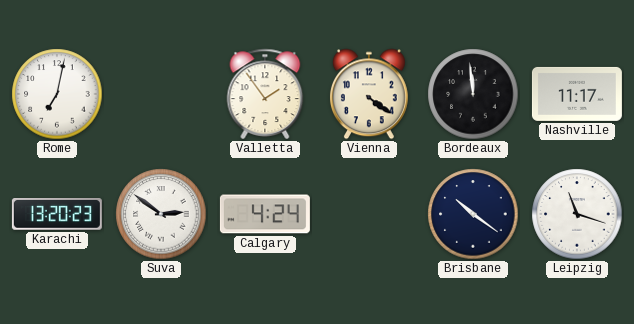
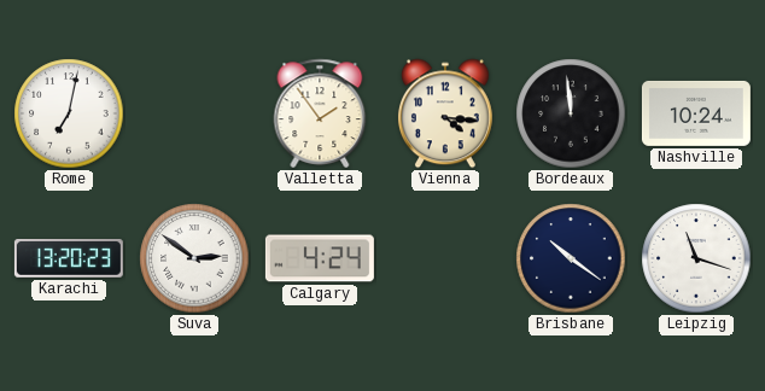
Vienna: 4:21 -> 4:16 (445, 113)
Nashville: 11:17 -> 10:24 (696, 113)
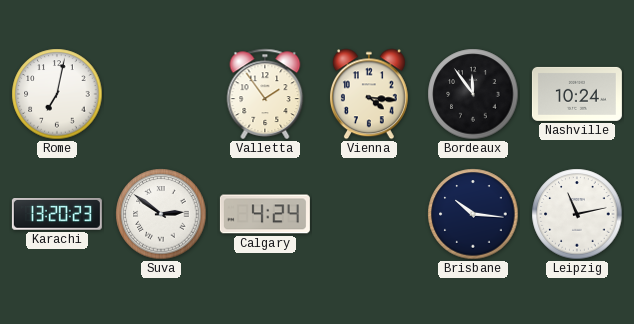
Bordeaux: 11:59 -> 11:54 (473, 94)
Brisbane: 10:21 -> 10:16 (473, 214)
Leipzig: 11:18 -> 11:13 (577, 214)
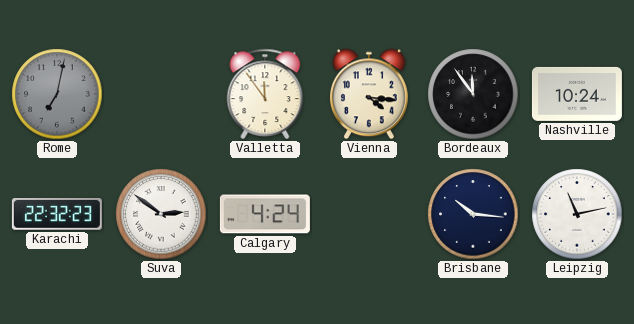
Rome dial: white -> grey (57, 94)
Valletta: 1:54 -> 11:54 (265, 94)
Karachi: 13:20 -> 22:32 (57, 215)
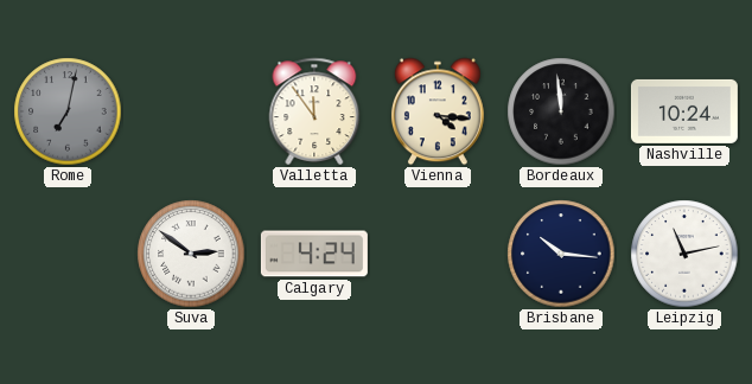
Bordeaux: 11:54 -> 11:59 (561, 111)
Karachi: 22:32 -> none (57, 215)
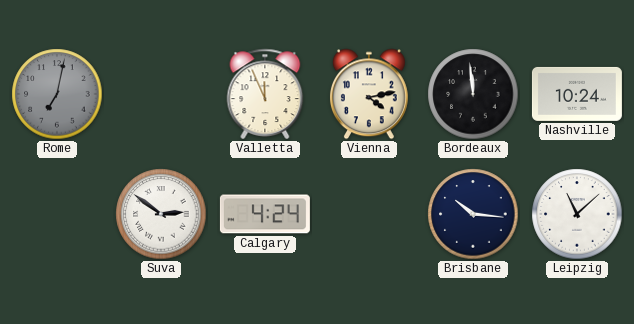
Valletta: 11:54 -> 11:56 (265, 94)
Vienna: 4:16 -> 4:13 (369, 94)
Leipzig: 11:13 -> 11:08 (577, 214)
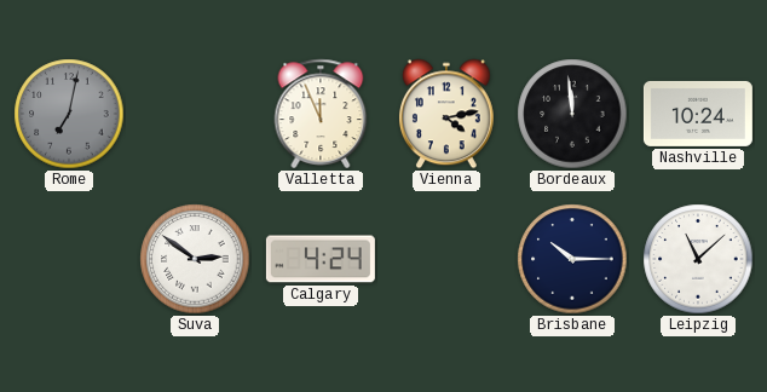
Brisbane: 10:16 -> 10:15 (572, 259)
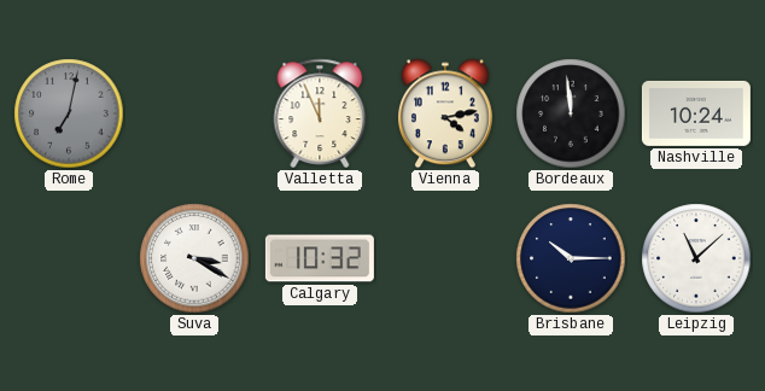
Suva: 2:51 -> 3:20 (194, 258)
Calgary: 4:24 -> 10:32 (320, 258)
